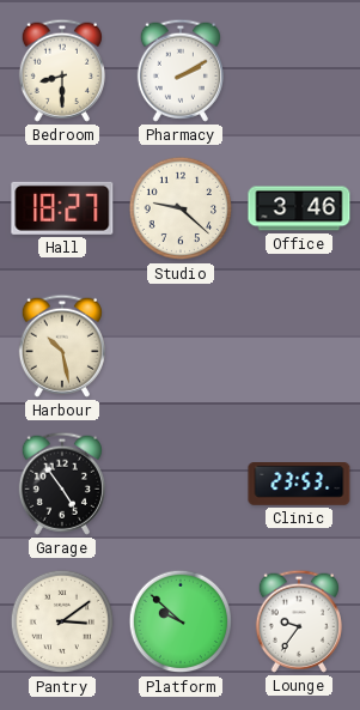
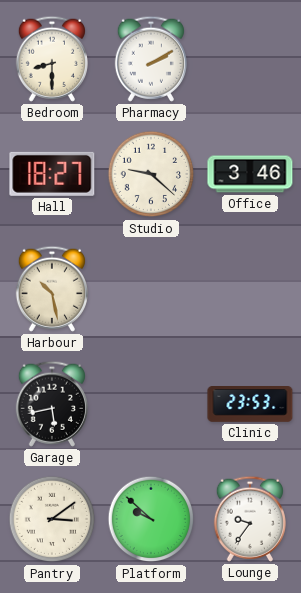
Garage: 4:54 -> 5:43 (52, 404)
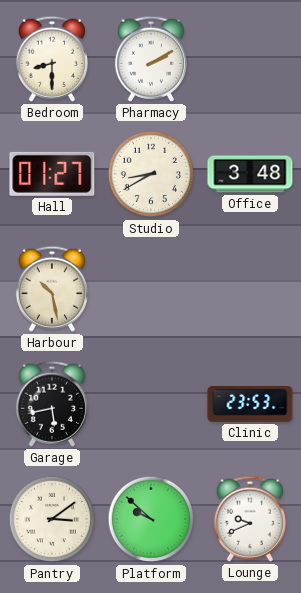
Hall: 18:27 -> 01:27 (52, 174)
Studio: 9:22 -> 8:40 (151, 174)
Office: 3:46 -> 3:48 (250, 174)
Lounge: 9:36 -> 9:41 (250, 519)
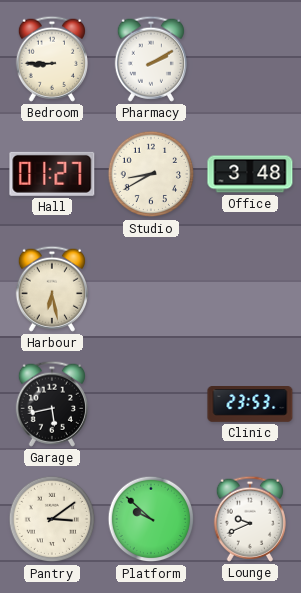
Bedroom: 8:30 -> 8:45 (52, 59)
Harbour: 10:28 -> 6:28 (52, 289)
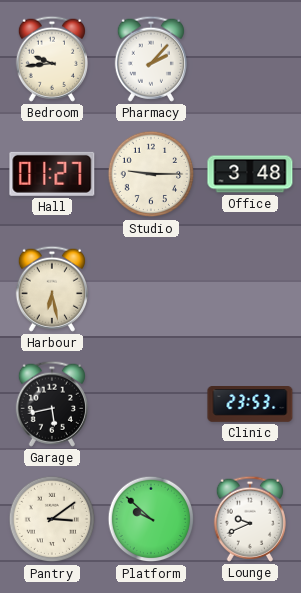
Bedroom: 8:45 -> 9:44 (52, 59)
Pharmacy: 2:10 -> 2:07 (151, 59)
Studio: 8:40 -> 9:15 (151, 174)
